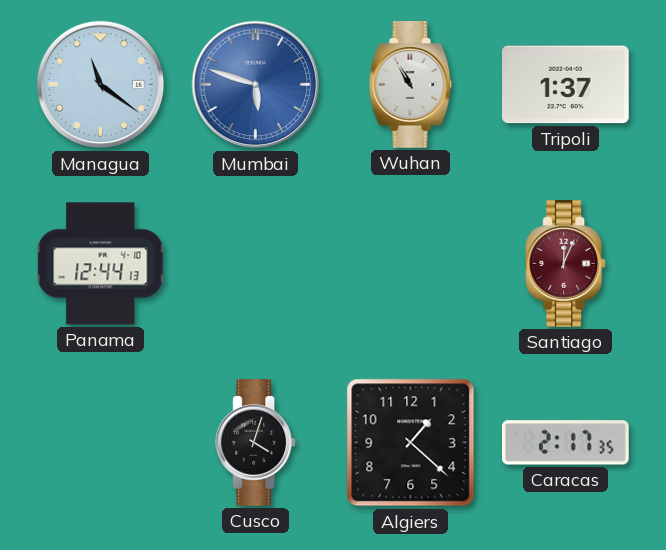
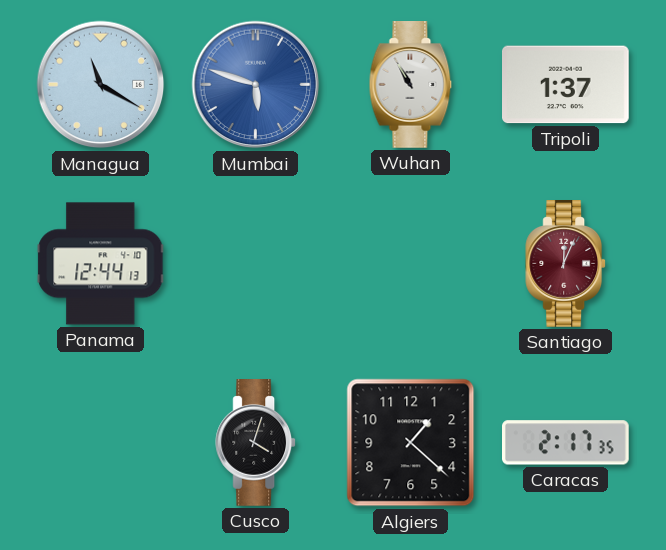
Managua: 11:21 -> 11:20 (101, 85)
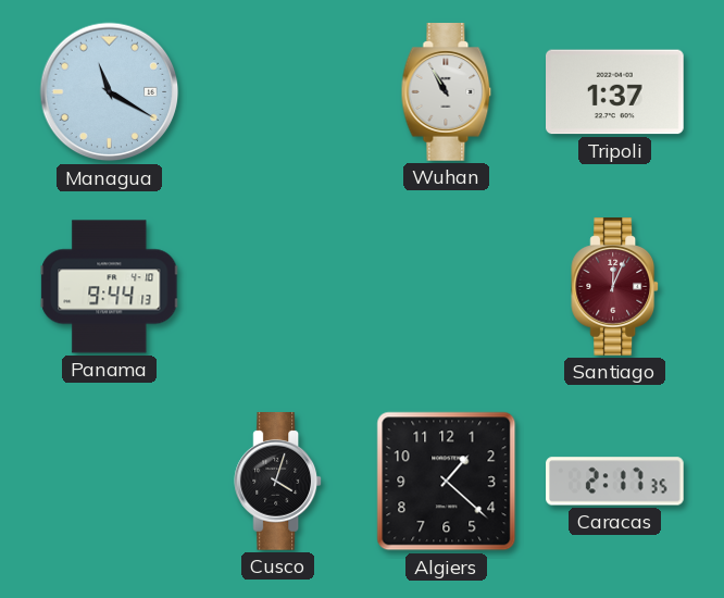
Mumbai: 5:48 -> none (256, 85)
Panama: 12:44 -> 9:44 (110, 287)
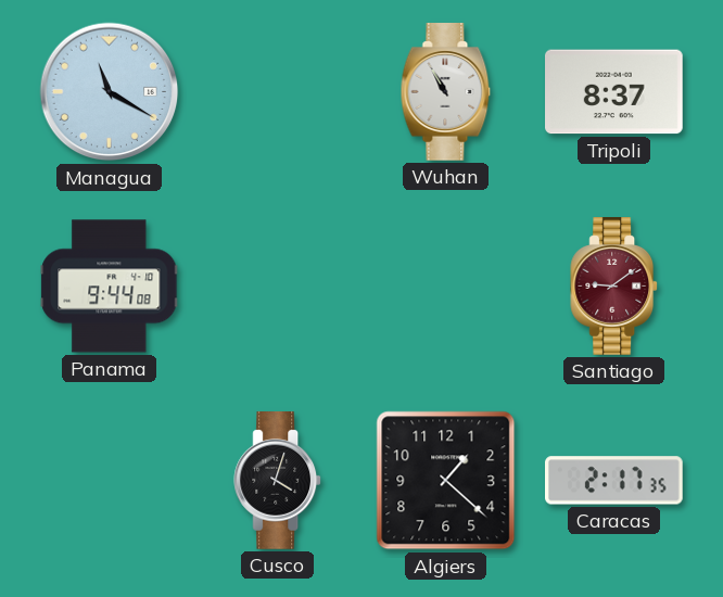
Tripoli: 1:37 -> 8:37 (614, 92)
Panama: 9:44:13 -> 9:44:08 (110, 287)
Santiago: 12:04 -> 9:09 (614, 287)
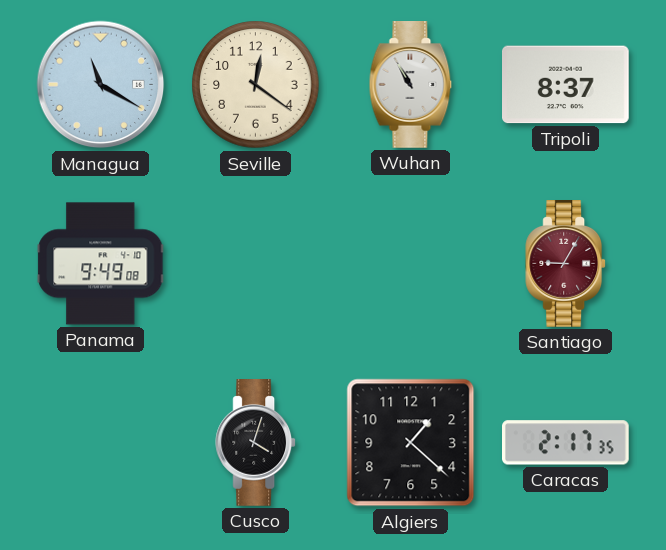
Seville: none -> 12:21 (256, 85)
Panama: 9:44 -> 9:49 (101, 264)
Santiago: 9:09 -> 9:05 (566, 264)
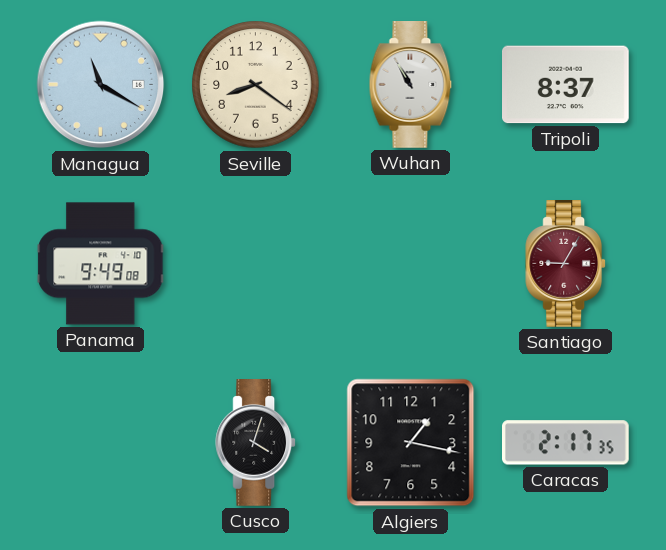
Seville: 12:21 -> 8:21 (256, 85)
Algiers: 1:22 -> 1:17 (411, 443)
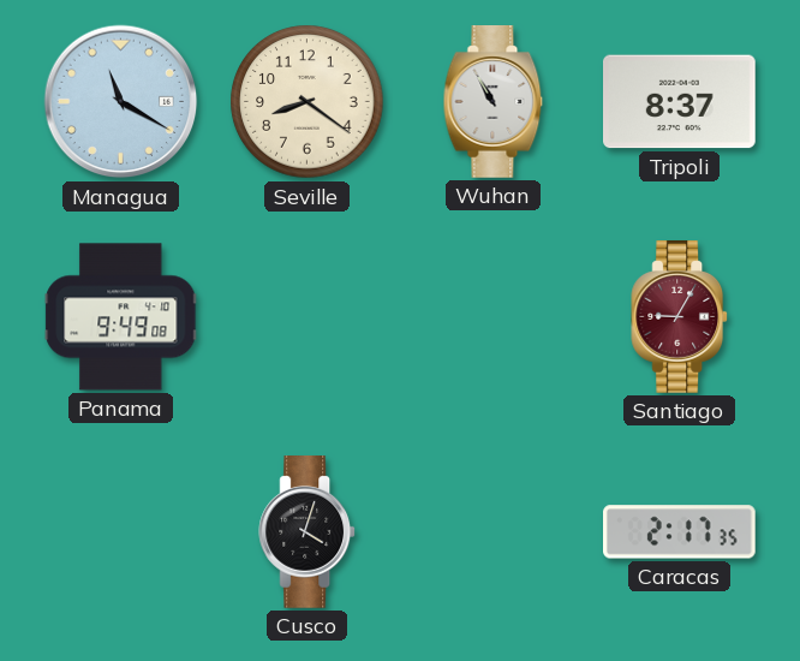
Algiers: 1:17 -> none (411, 443)
